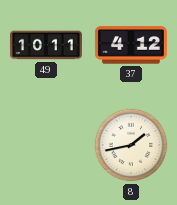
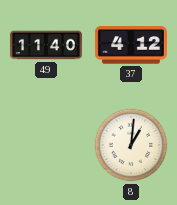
49: 10:11 -> 11:40 (46, 45)
8: 1:43 -> 1:01 (131, 145)
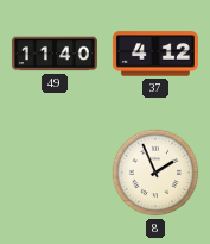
8: 1:01 -> 1:56 (155, 173)
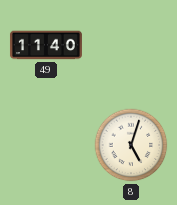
37: 4:12 -> none (155, 54)
8: 1:56 -> 5:03 (131, 145)
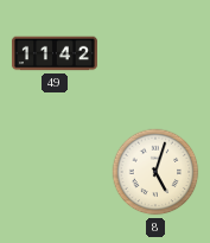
49: 11:40 -> 11:42 (55, 53)
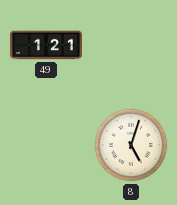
49: 11:42 -> 1:21 (46, 45)
